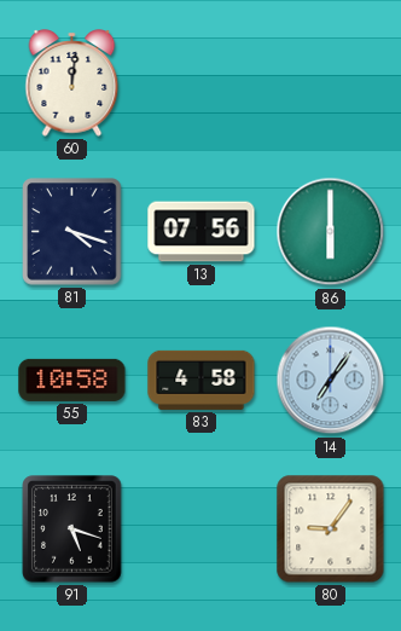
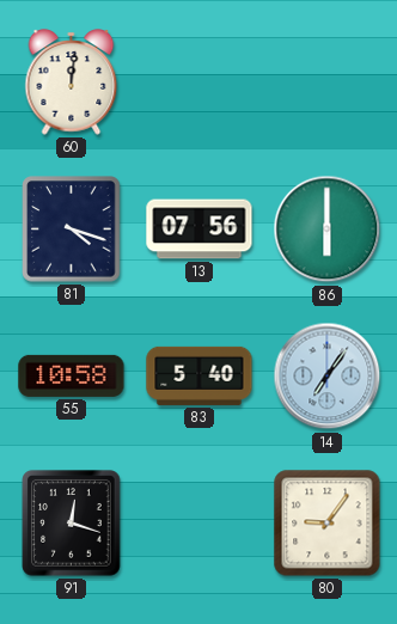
83: 4:58 -> 5:40 (200, 375)
91: 5:18 -> 12:18 (72, 524)
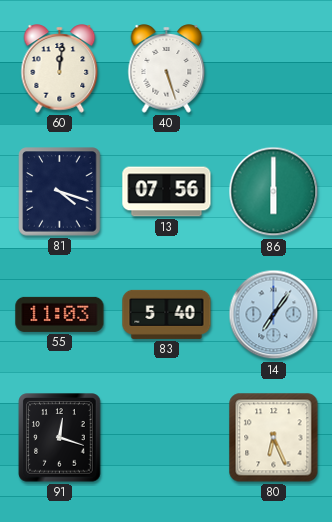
40: none -> 5:27 (167, 69)
55: 10:58 -> 11:03 (60, 314)
80: 9:06 -> 6:26 (274, 438)
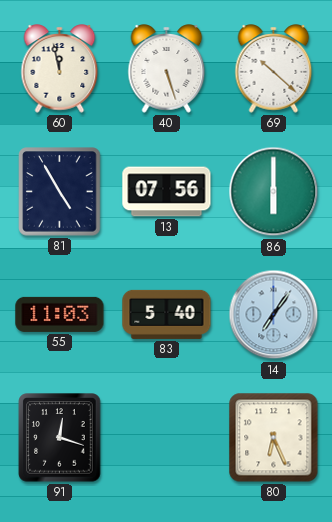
60: 12:01 -> 11:58 (60, 69)
69: none -> 10:22 (274, 69)
81: 4:18 -> 4:55 (60, 192)
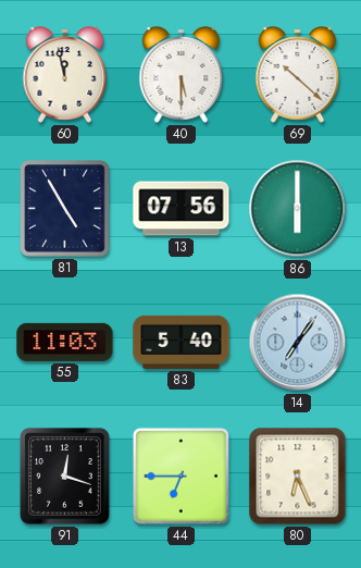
40: 5:27 -> 5:30 (182, 75)
44: none -> 6:45 (180, 476)
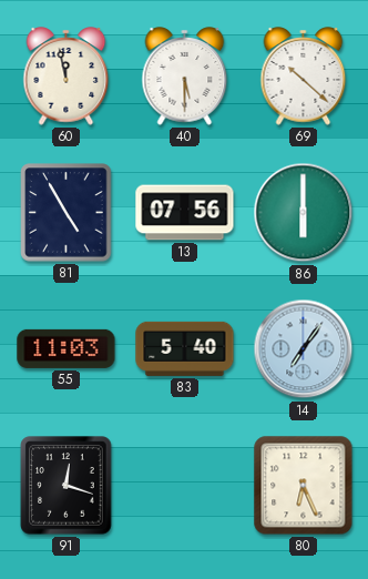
44: 6:45 -> none (180, 476)
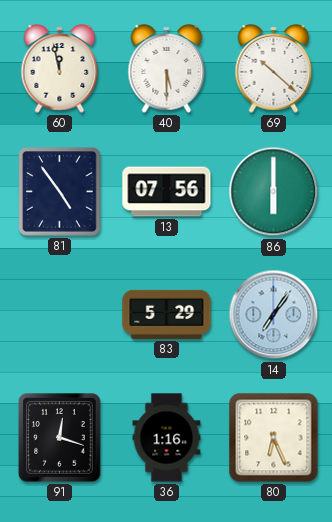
81: 4:55 -> 4:54 (60, 192)
55: 11:03 -> none (67, 348)
83: 5:40 -> 5:29 (167, 314)
36: none -> 1:16 (167, 438)
